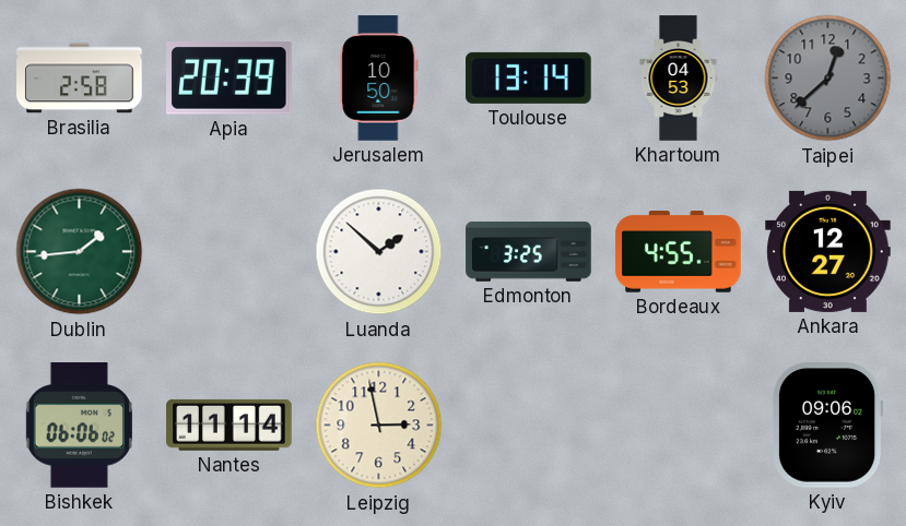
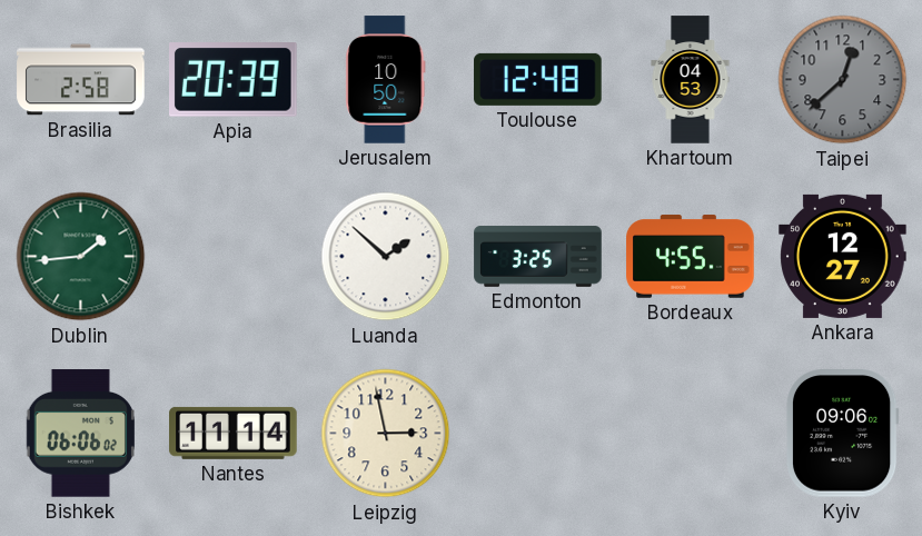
Toulouse: 13:14 -> 12:48 (538, 79)
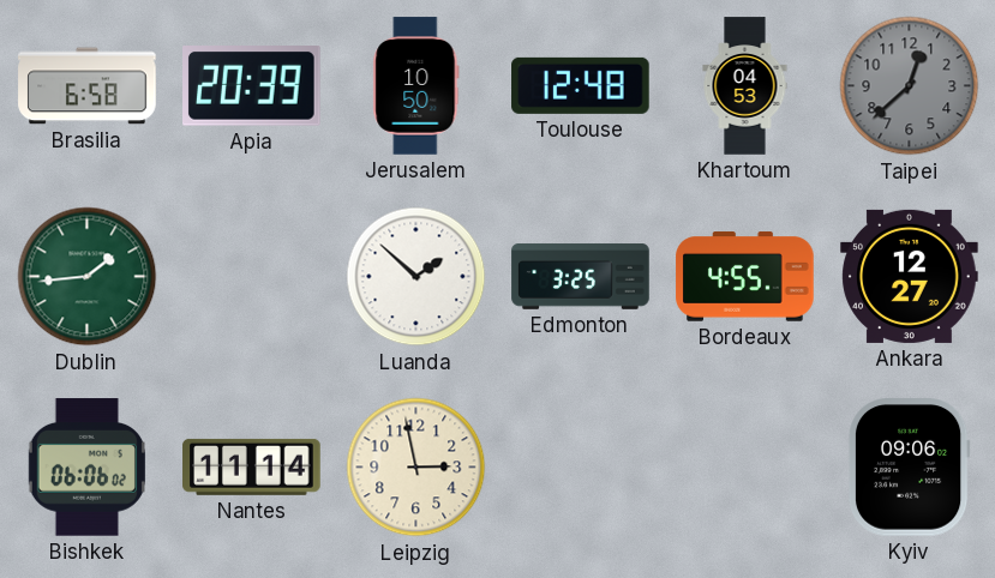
Brasilia: 2:58 -> 6:58 (88, 86)
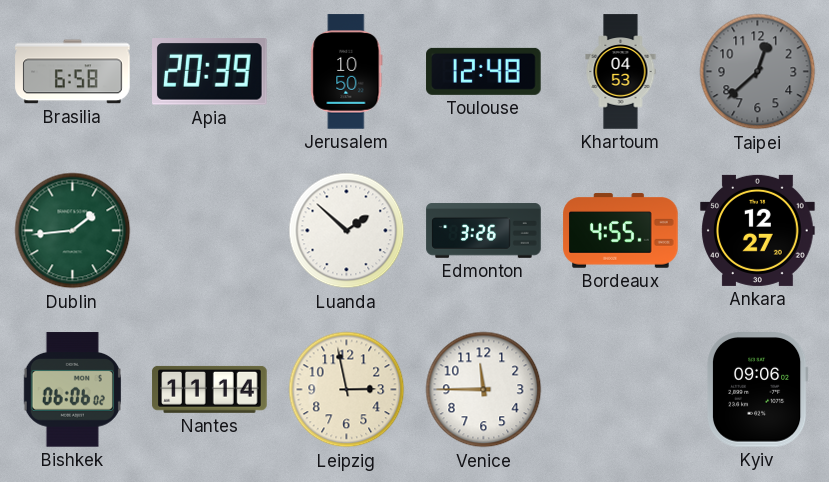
Edmonton: 3:25 -> 3:26 (484, 231)
Venice: none -> 11:45 (484, 390)
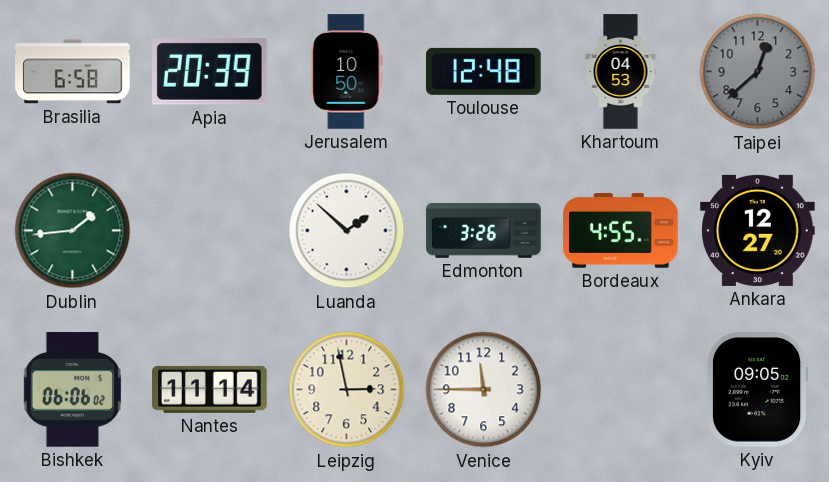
Kyiv: 09:06 -> 09:05 (757, 390)
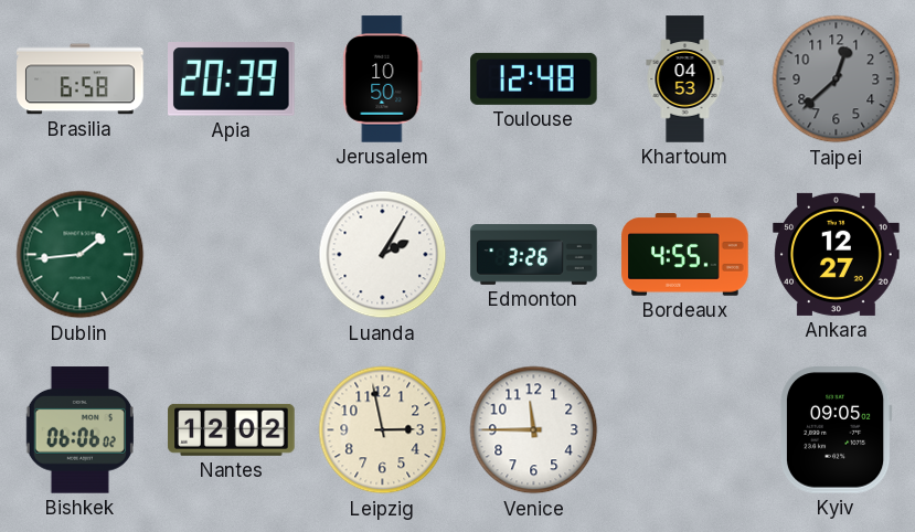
Luanda: 1:52 -> 2:05 (383, 255)
Nantes: 11:14 -> 12:02 (232, 429)
